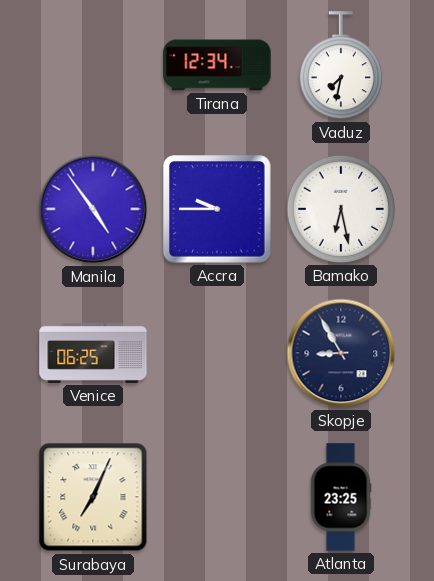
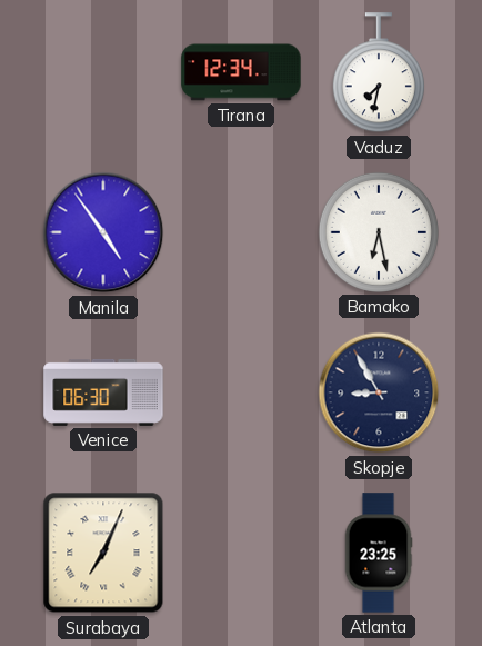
Accra: 9:45 -> none (217, 209)
Venice: 06:25 -> 06:30 (103, 392)
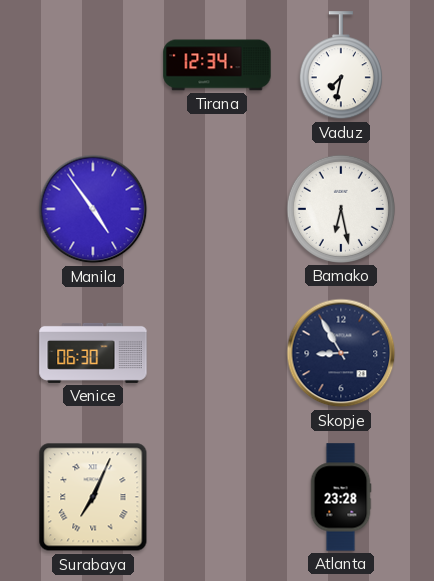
Atlanta: 23:25 -> 23:28 (341, 497)
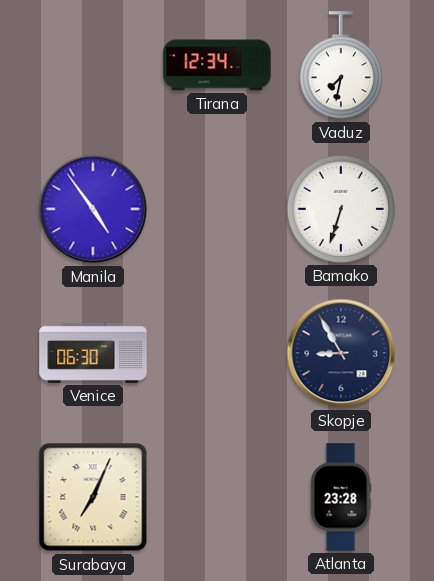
Bamako: 6:28 -> 6:33 (341, 209)
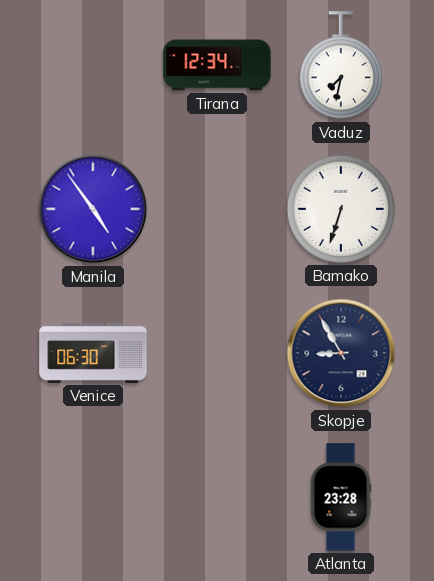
Surabaya: 7:04 -> none (93, 497)
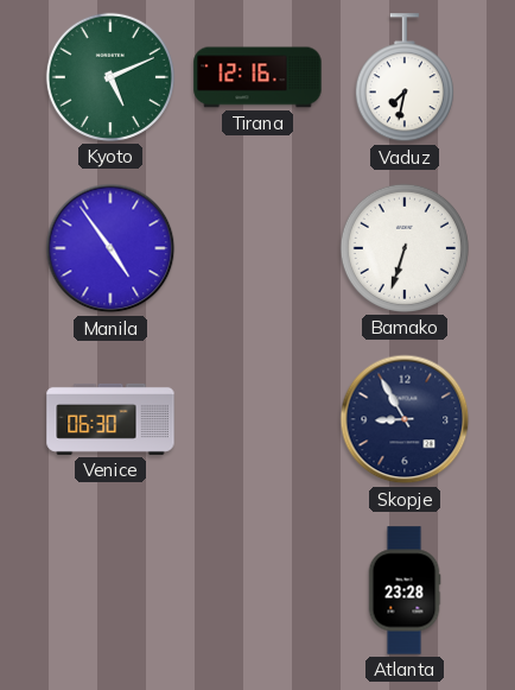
Kyoto: none -> 5:11 (110, 77)
Tirana: 12:34 -> 12:16 (257, 77)
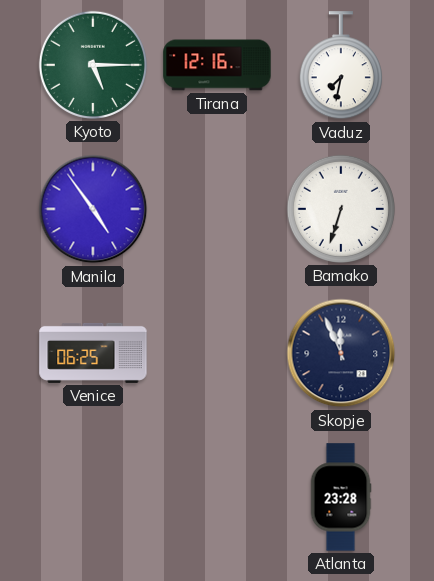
Kyoto: 5:11 -> 5:15 (93, 65)
Venice: 06:30 -> 06:25 (93, 353)
Skopje: 8:55 -> 11:56 (341, 353)
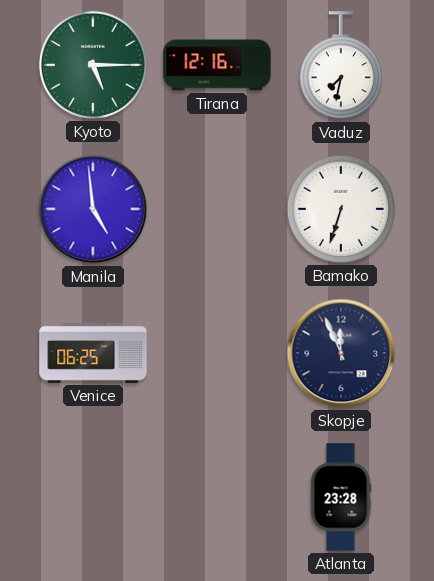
Manila: 4:54 -> 4:59 (93, 209)
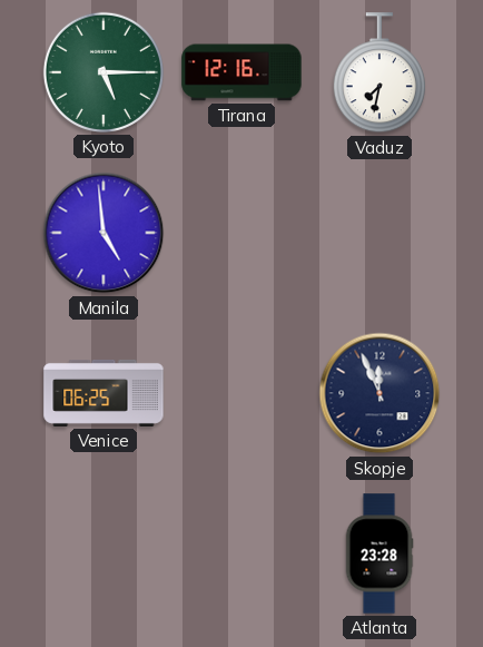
Bamako: 6:33 -> none (341, 209)
